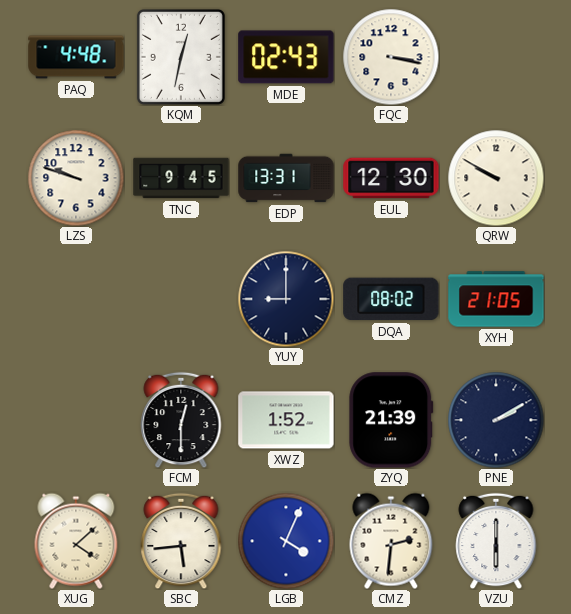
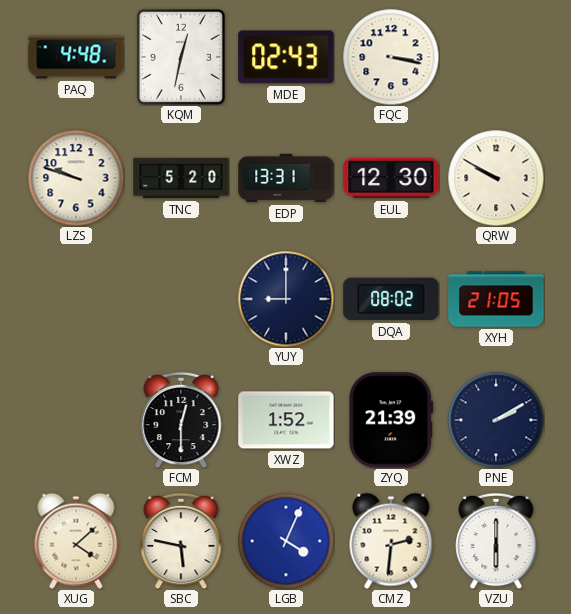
TNC: 9:45 -> 5:20 (181, 178)
SBC: 5:44 -> 5:47 (181, 541)
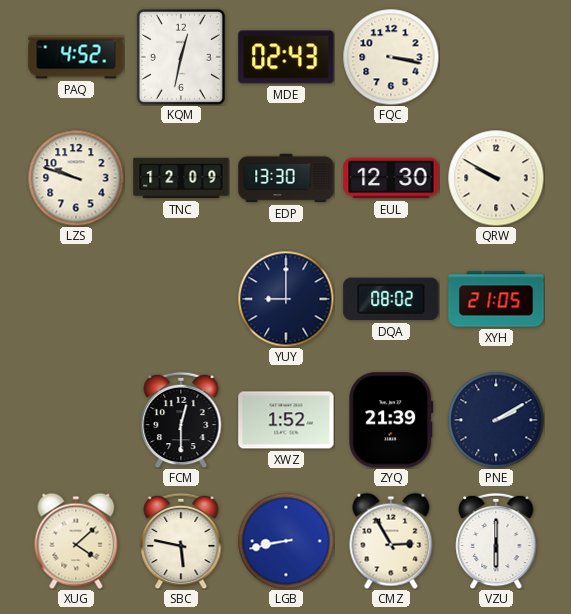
PAQ: 4:48 -> 4:52 (76, 57)
TNC: 5:20 -> 12:09 (181, 178)
EDP: 13:31 -> 13:30 (286, 178)
LGB: 4:04 -> 8:43 (286, 541)
CMZ: 2:31 -> 2:55 (391, 541)
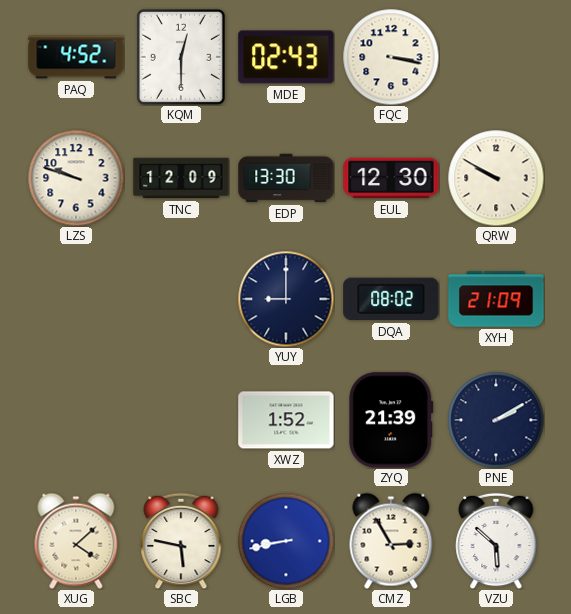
KQM: 12:32 -> 12:30 (181, 57)
XYH: 21:05 -> 21:09 (496, 299)
FCM: 12:30 -> none (181, 420)
VZU: 6:00 -> 5:52 (496, 541)
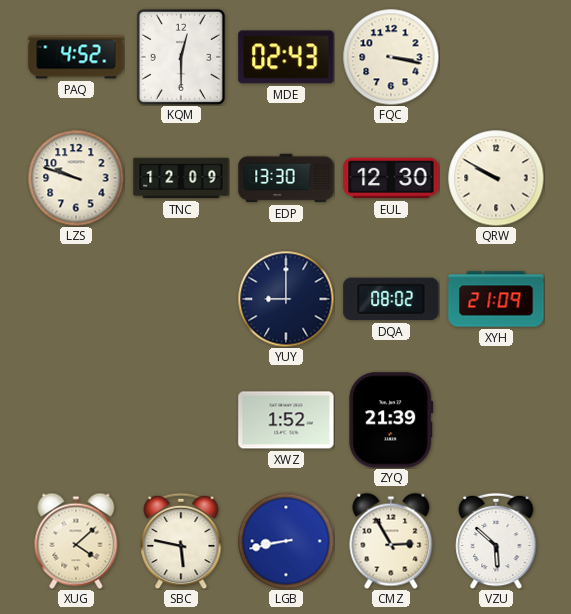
PNE: 2:10 -> none (496, 420)
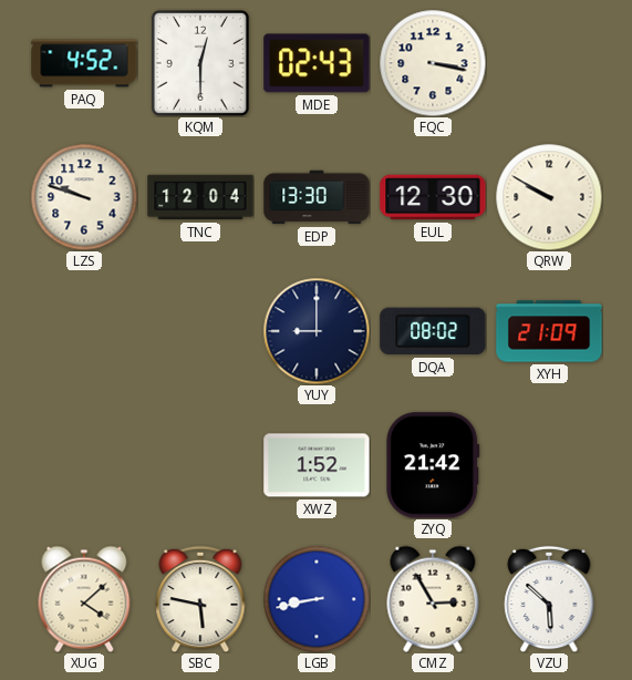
TNC: 12:09 -> 12:04 (200, 197)
ZYQ: 21:39 -> 21:42 (433, 465)
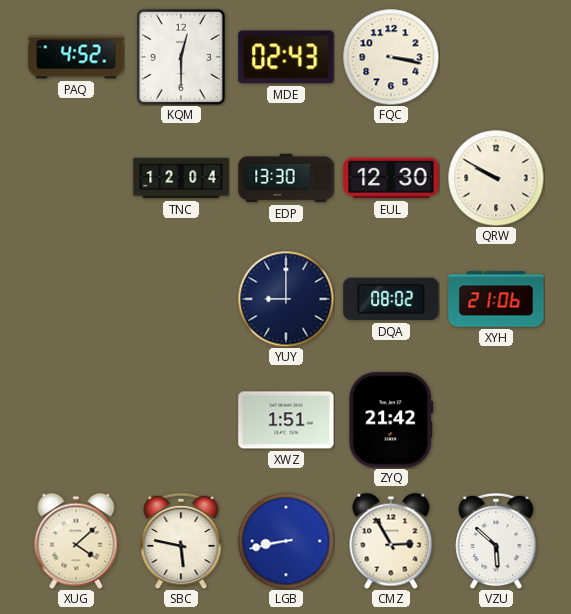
LZS: 9:48 -> none (84, 197)
XYH: 21:09 -> 21:06 (496, 299)
XWZ: 1:52 -> 1:51 (286, 420)
